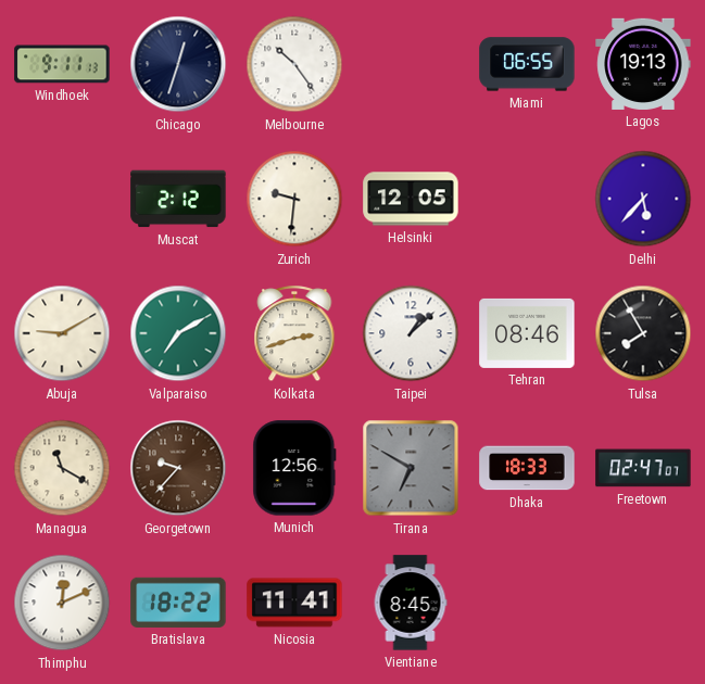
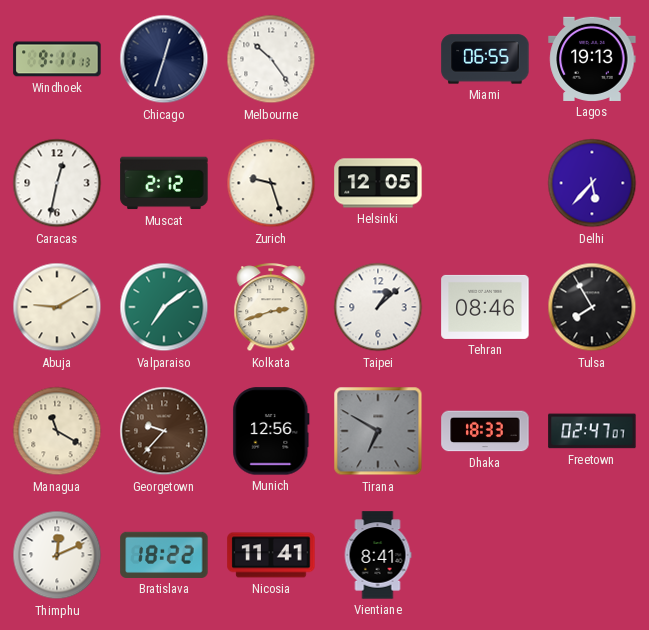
Caracas: none -> 12:32 (57, 183)
Zurich: 9:31 -> 9:27 (271, 183)
Valparaiso: 7:10 -> 7:09 (164, 307)
Vientiane: 8:45 -> 8:41 (378, 555)
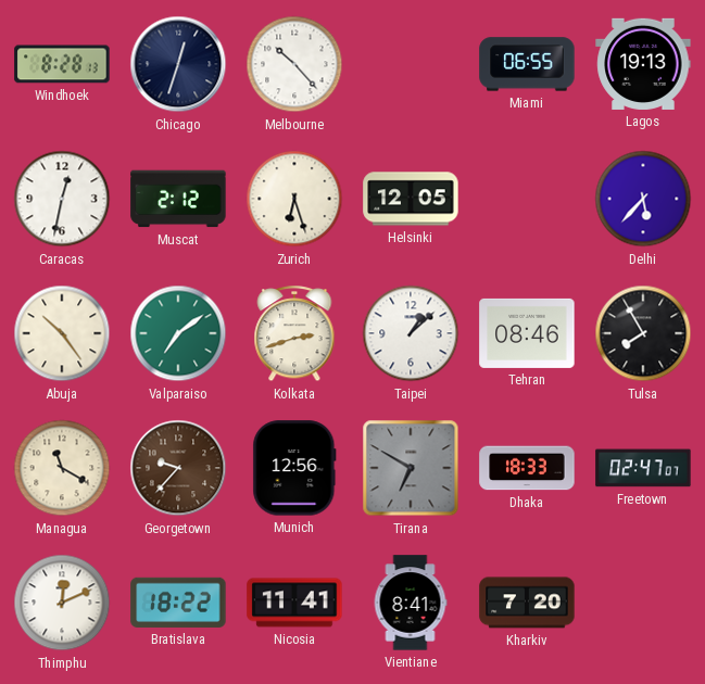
Windhoek: 9:11 -> 8:28 (62, 64)
Melbourne: 10:24 -> 10:23 (294, 64)
Zurich: 9:27 -> 6:27 (294, 199)
Abuja: 9:10 -> 10:24 (62, 333)
Kharkiv: none -> 7:20 (527, 603)
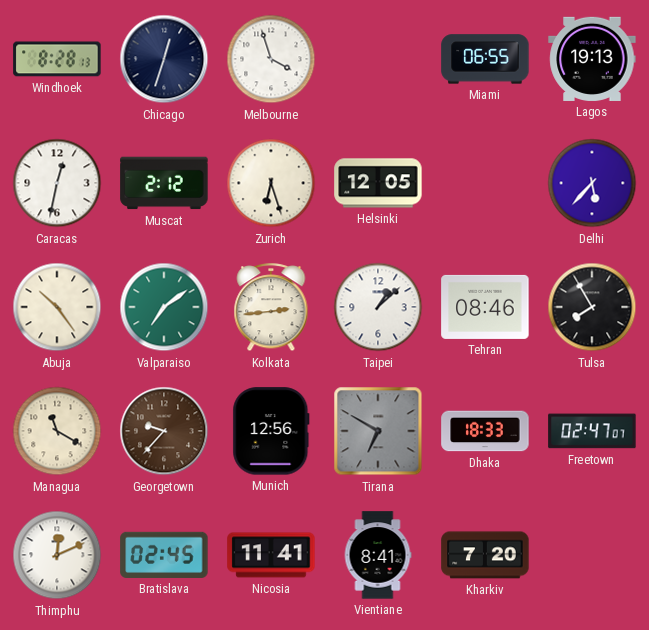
Melbourne: 10:23 -> 3:57 (271, 59)
Kolkata: 2:42 -> 2:44 (271, 308)
Bratislava: 18:22 -> 02:45 (164, 555)
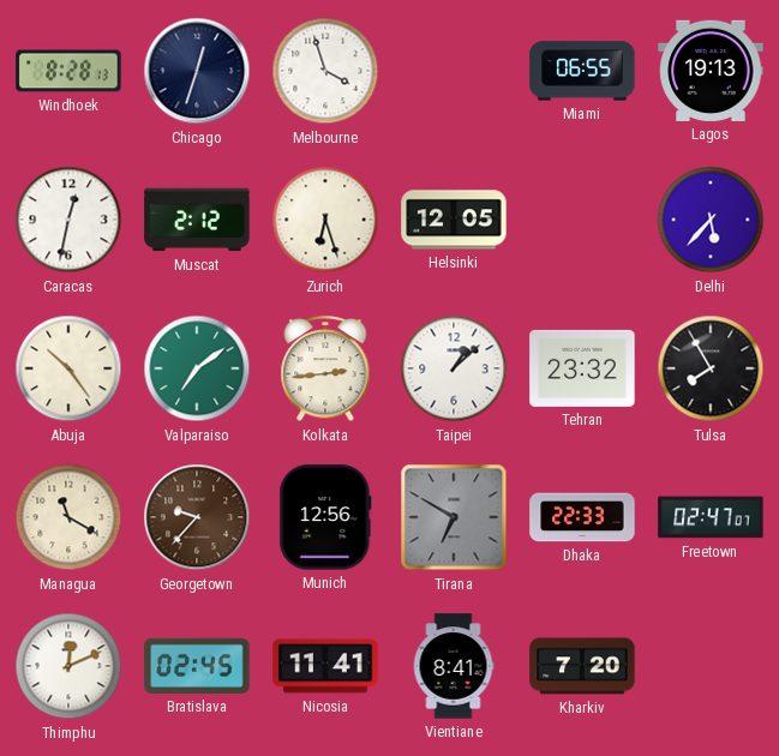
Tehran: 08:46 -> 23:32 (582, 368)
Dhaka: 18:33 -> 22:33 (582, 517)
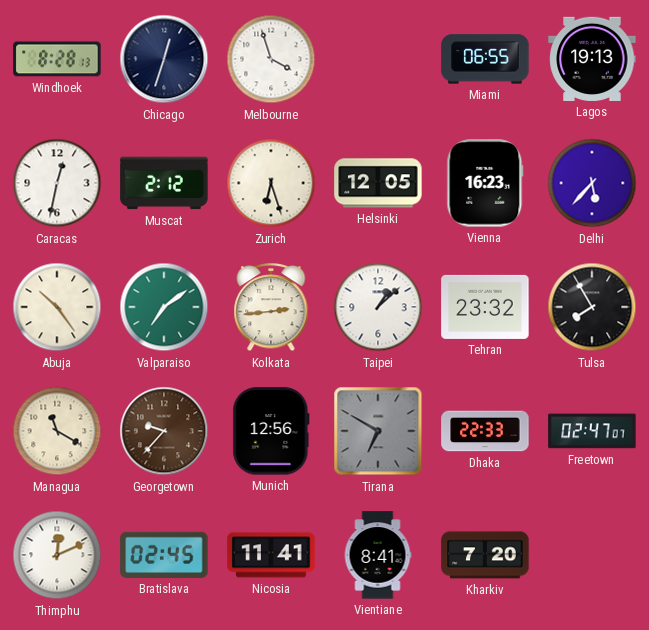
Vienna: none -> 16:23 (485, 183)
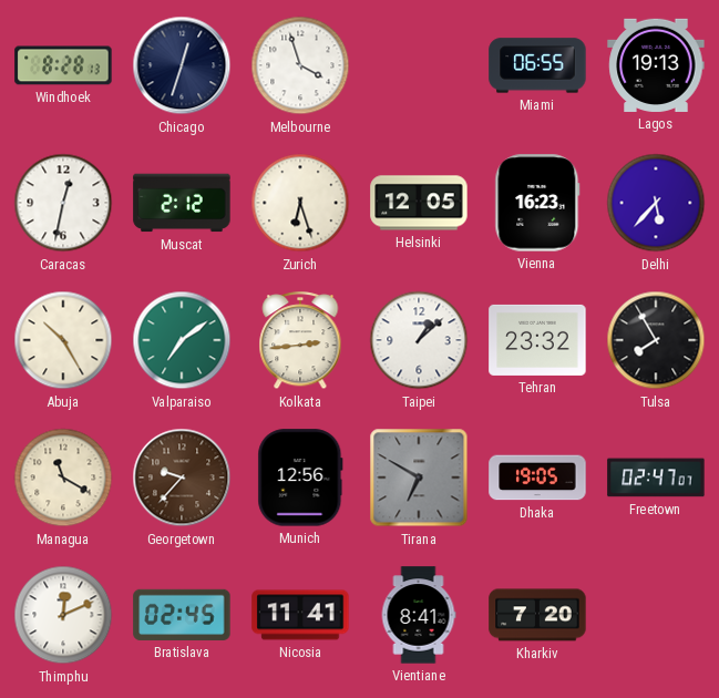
Abuja: 10:24 -> 10:25 (63, 340)
Dhaka: 22:33 -> 19:05 (537, 478)
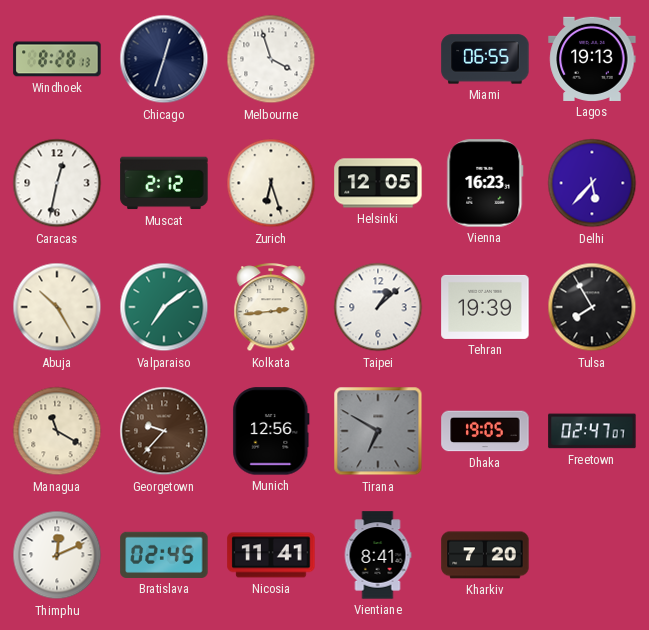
Tehran: 23:32 -> 19:39 (485, 307)
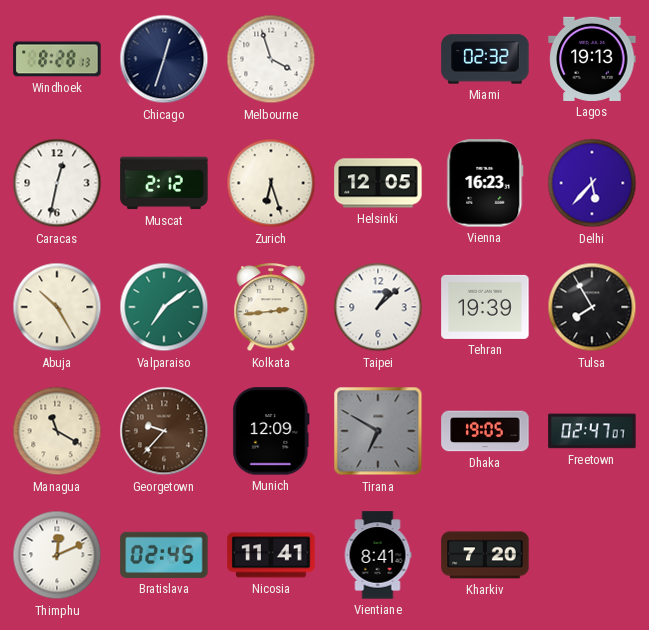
Miami: 06:55 -> 02:32 (485, 59)
Munich: 12:56 -> 12:09 (271, 431)
